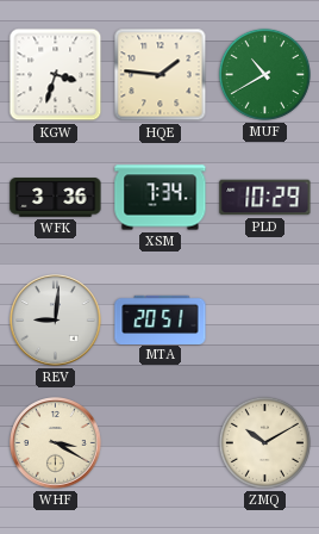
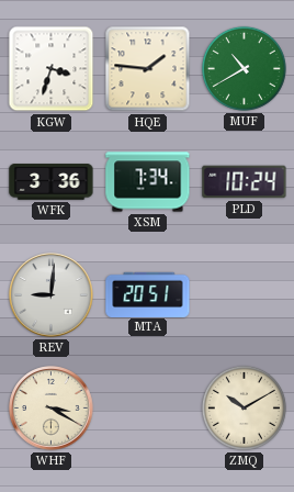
PLD: 10:29 -> 10:24 (245, 182)
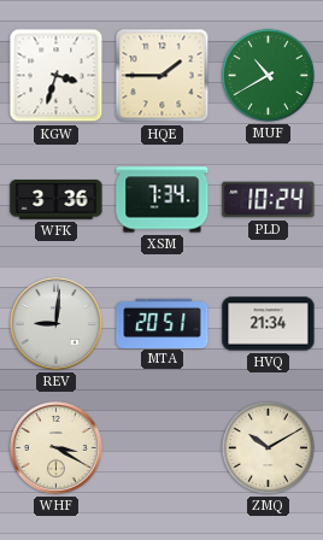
HQE: 1:46 -> 1:45 (163, 76)
HVQ: none -> 21:34 (269, 324)
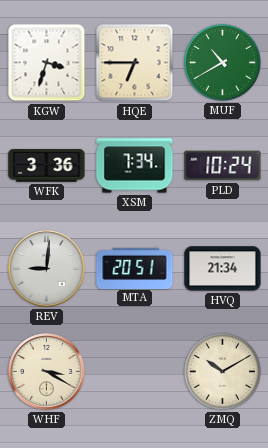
HQE: 1:45 -> 6:45 (135, 63)
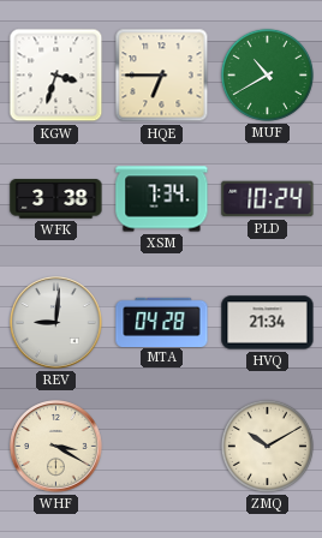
WFK: 3:36 -> 3:38 (56, 199)
MTA: 20:51 -> 04:28 (162, 322)
